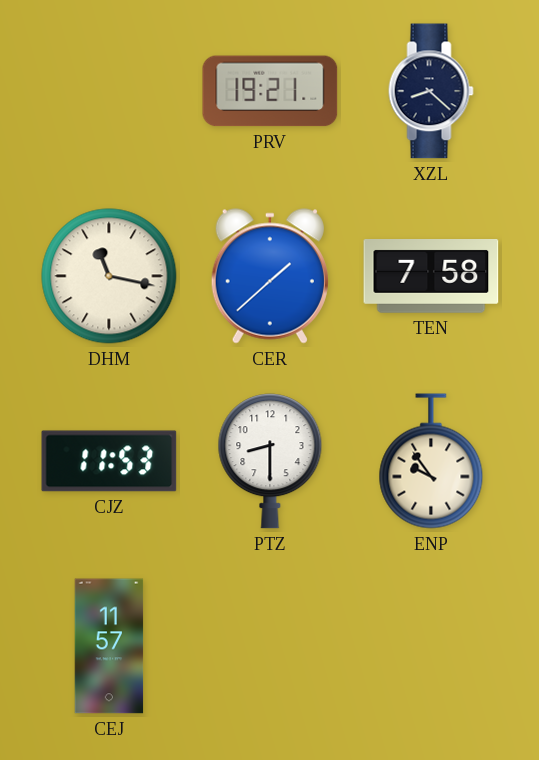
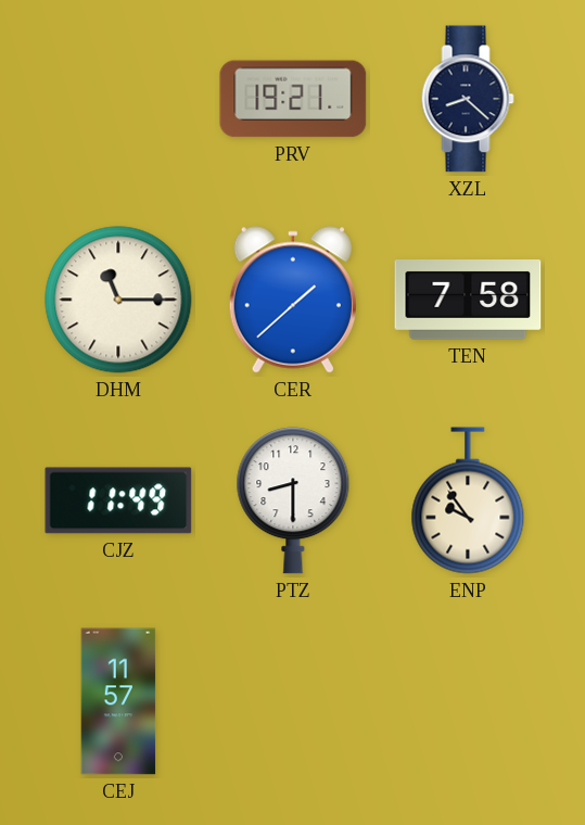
DHM: 11:17 -> 11:15 (118, 300)
CJZ: 11:53 -> 11:49 (118, 500)
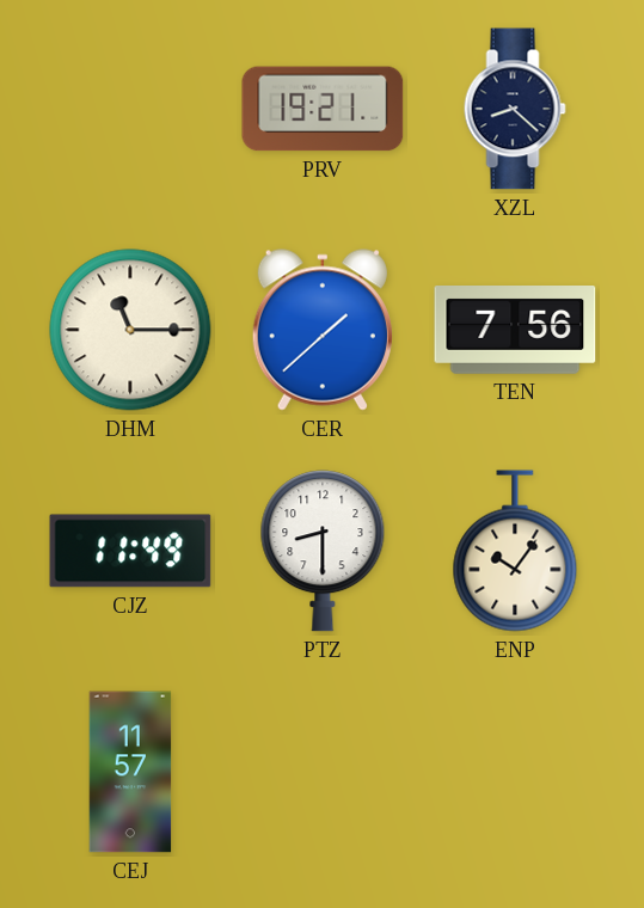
TEN: 7:58 -> 7:56 (515, 331)
ENP: 9:54 -> 10:06 (515, 551)
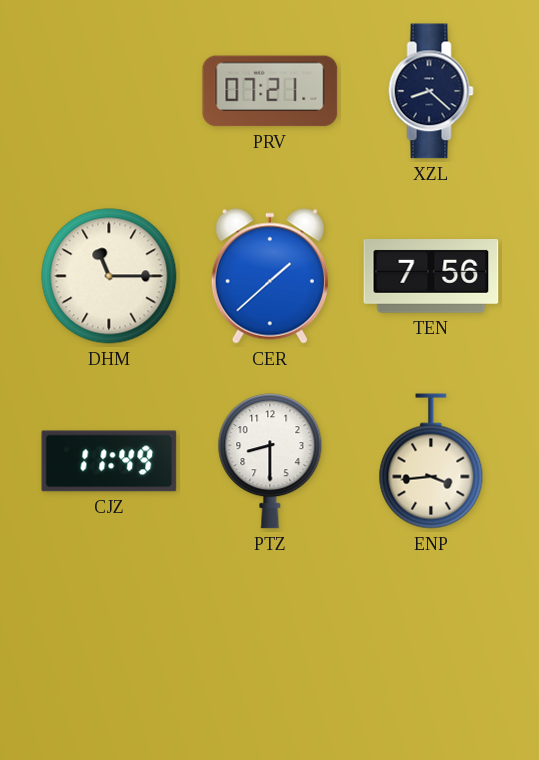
PRV: 19:21 -> 07:21 (270, 91)
ENP: 10:06 -> 3:44 (431, 461)
CEJ: 11:57 -> none (130, 772)
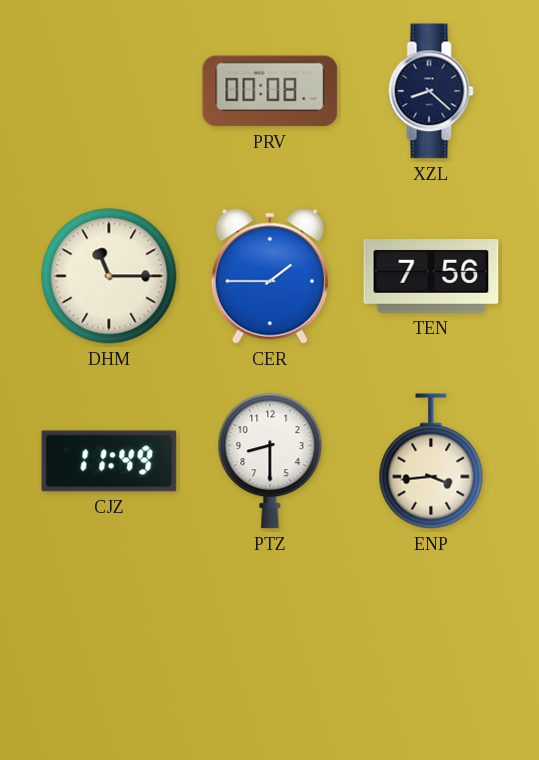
PRV: 07:21 -> 00:08 (270, 91)
CER: 1:38 -> 1:45 (270, 276)
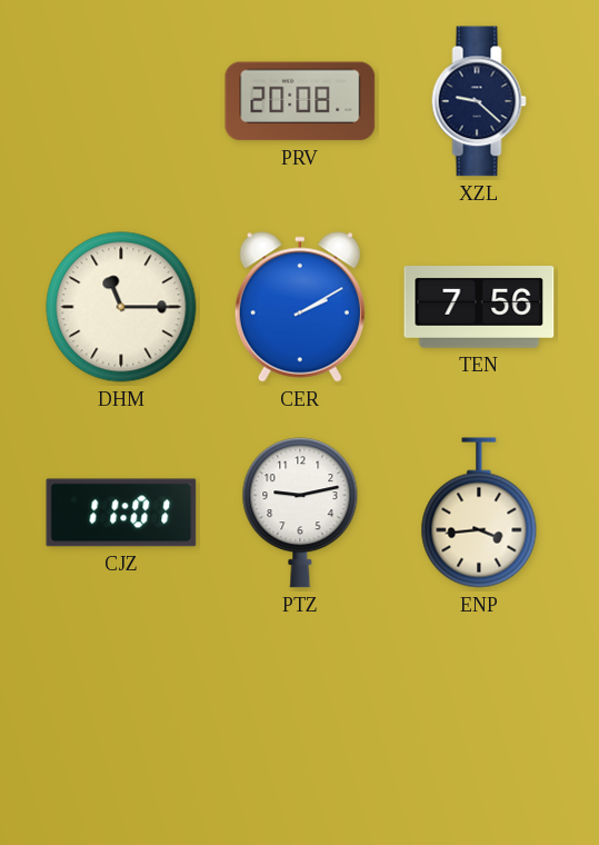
PRV: 00:08 -> 20:08 (300, 101)
XZL: 8:22 -> 9:22 (479, 101)
CER: 1:45 -> 2:10 (300, 307)
CJZ: 11:49 -> 11:01 (121, 513)
PTZ: 8:30 -> 9:13 (300, 513)
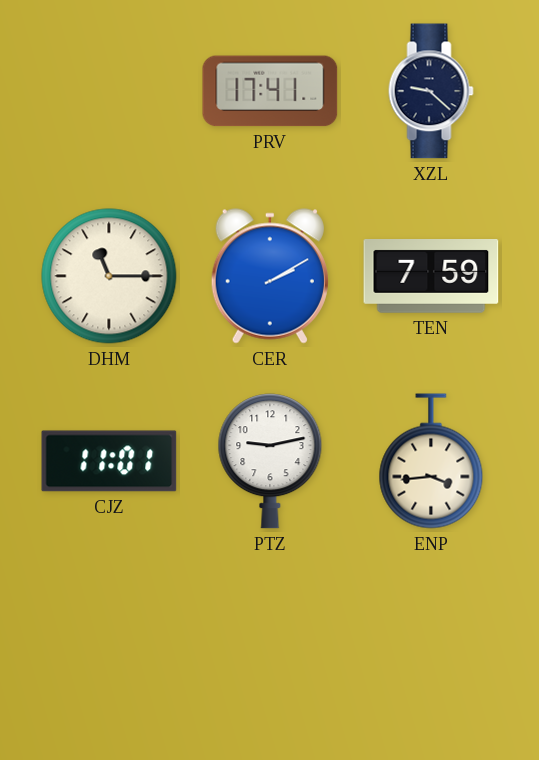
PRV: 20:08 -> 17:41 (270, 91)
TEN: 7:56 -> 7:59 (431, 277)
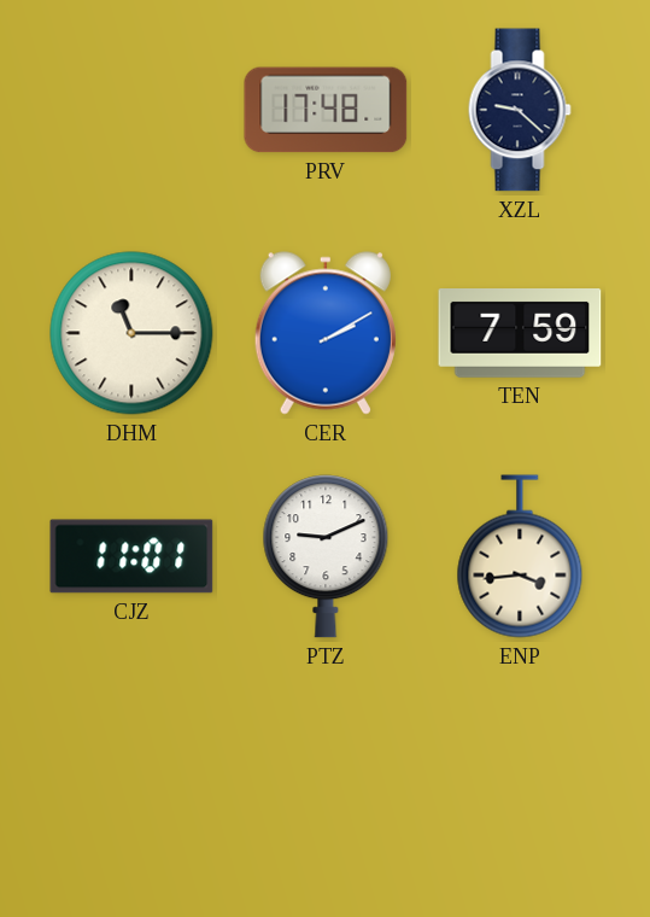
PRV: 17:41 -> 17:48 (326, 110)
PTZ: 9:13 -> 9:11 (326, 556)
